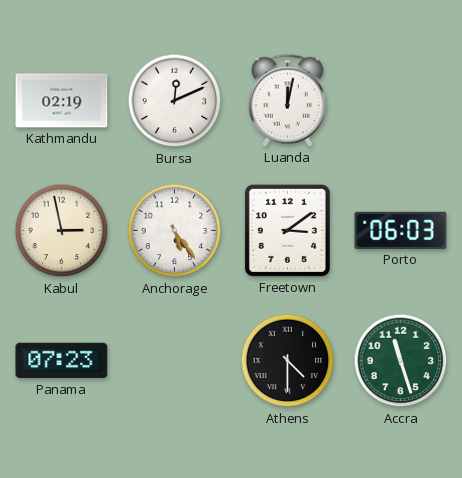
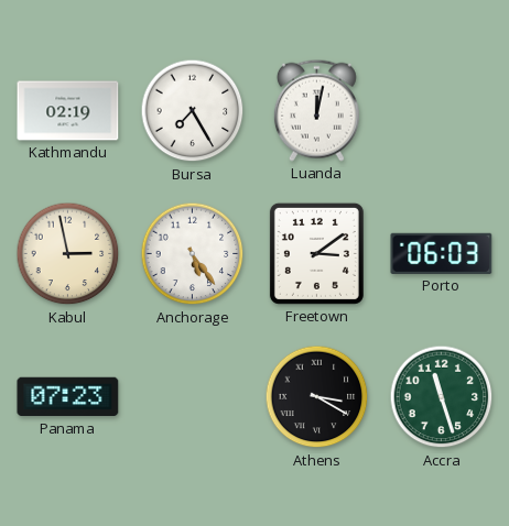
Bursa: 12:11 -> 7:25 (193, 111)
Athens: 4:30 -> 3:20 (317, 397)
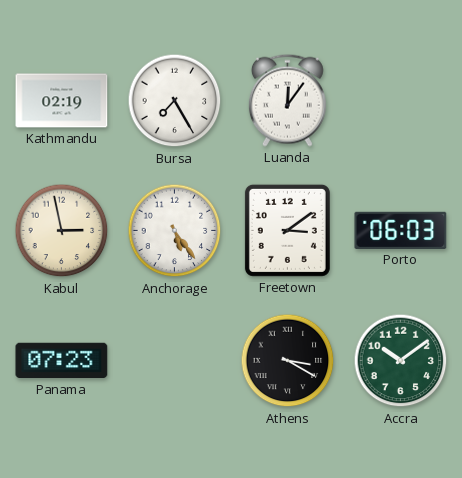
Luanda: 12:02 -> 12:06 (287, 100)
Accra: 11:27 -> 10:09 (401, 361)
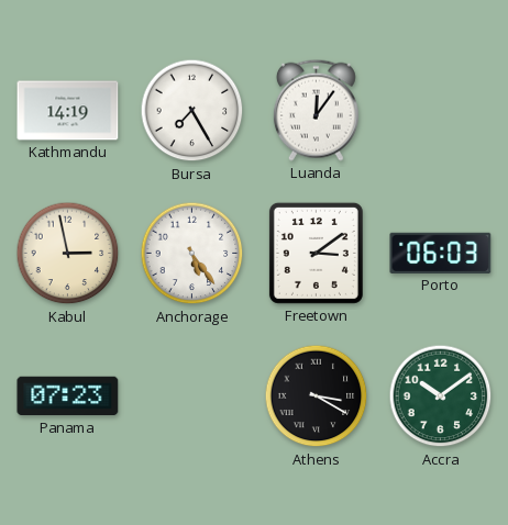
Kathmandu: 02:19 -> 14:19 (68, 111)
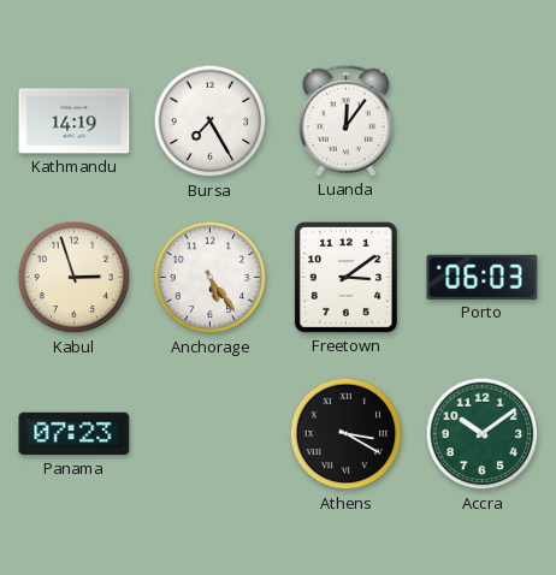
Kabul: 2:58 -> 2:57 (75, 278)
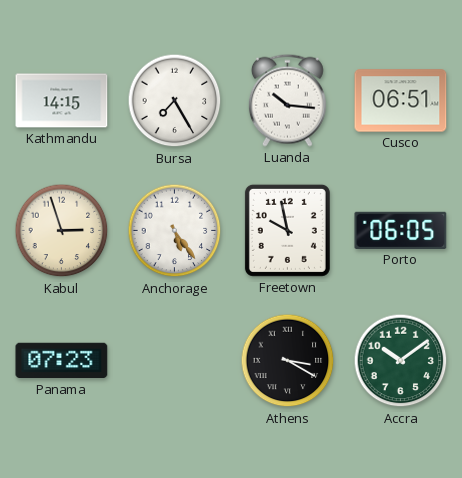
Kathmandu: 14:19 -> 14:15 (62, 101)
Luanda: 12:06 -> 10:16 (287, 100)
Cusco: none -> 06:51 (401, 101)
Freetown: 3:09 -> 9:58 (287, 230)
Porto: 06:03 -> 06:05 (401, 230)
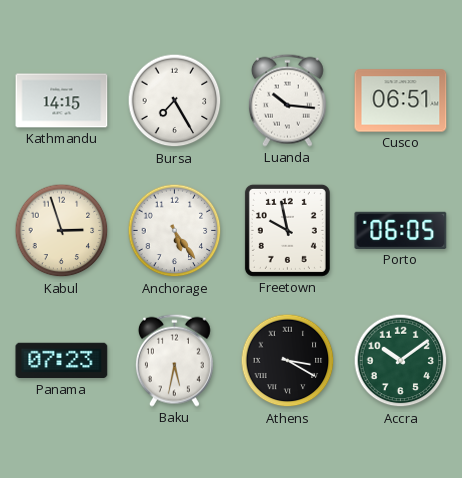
Baku: none -> 5:32 (174, 360)
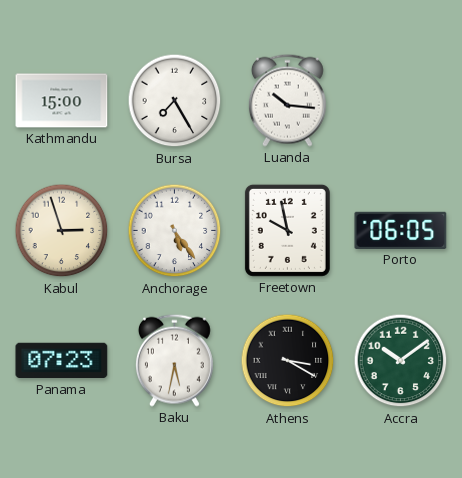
Kathmandu: 14:15 -> 15:00 (62, 101)
Cusco: 06:51 -> none (401, 101)
